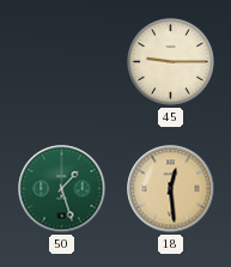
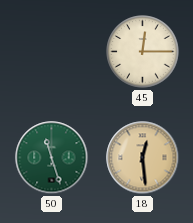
45: 9:15 -> 12:15 (143, 52)
50: 1:27 -> 11:27 (52, 158)
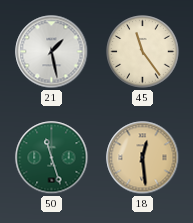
21: none -> 1:28 (52, 52)
45: 12:15 -> 11:24 (143, 52)
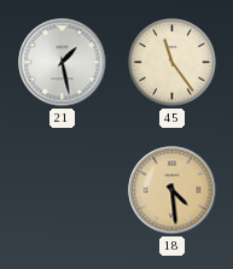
50: 11:27 -> none (52, 158)
18: 12:29 -> 4:29 (173, 191)
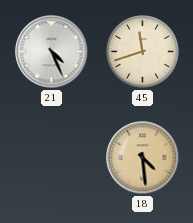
21: 1:28 -> 4:26 (52, 52)
45: 11:24 -> 11:42 (143, 52)
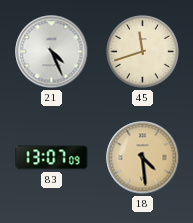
83: none -> 13:07 (52, 158)
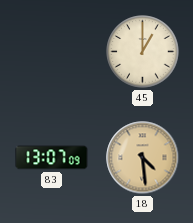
21: 4:26 -> none (52, 52)
45: 11:42 -> 1:00 (143, 52)
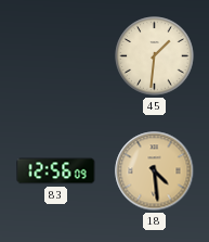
45: 1:00 -> 1:31 (155, 56)
83: 13:07 -> 12:56 (56, 171)
